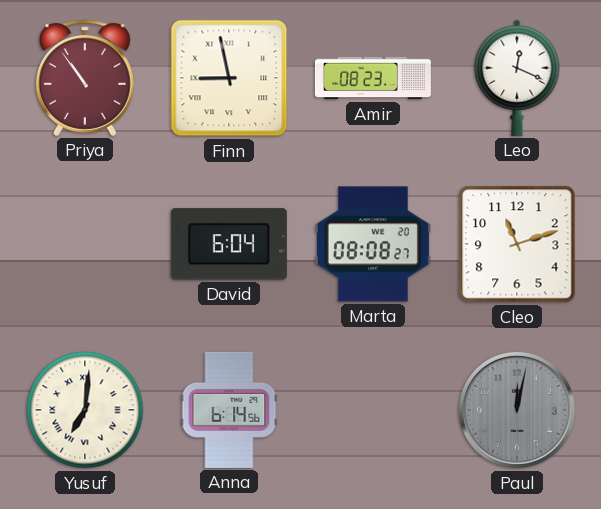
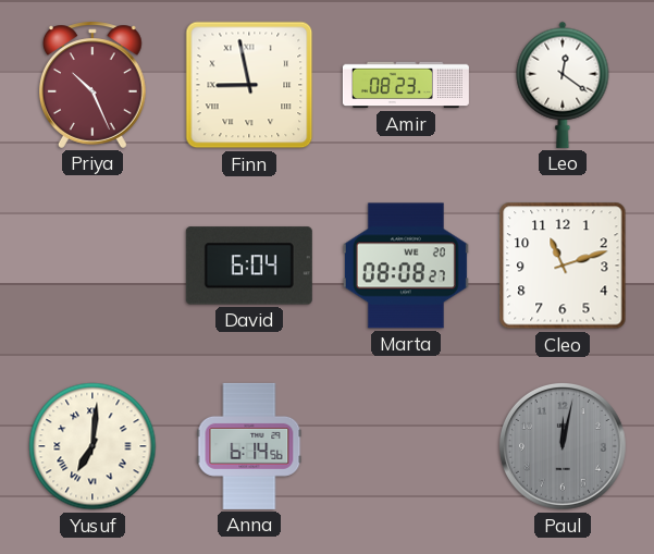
Priya: 10:54 -> 10:26 (92, 85)
Leo: 12:19 -> 12:21 (563, 85)
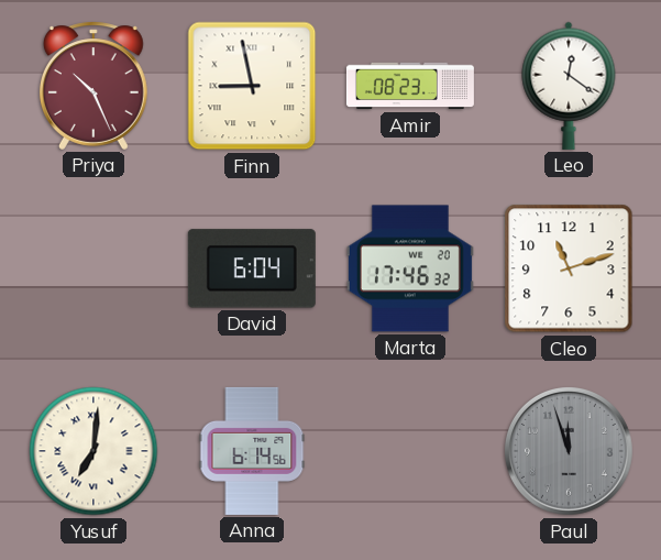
Marta: 08:08 -> 17:46 (410, 268)
Paul: 12:02 -> 11:57 (569, 451)
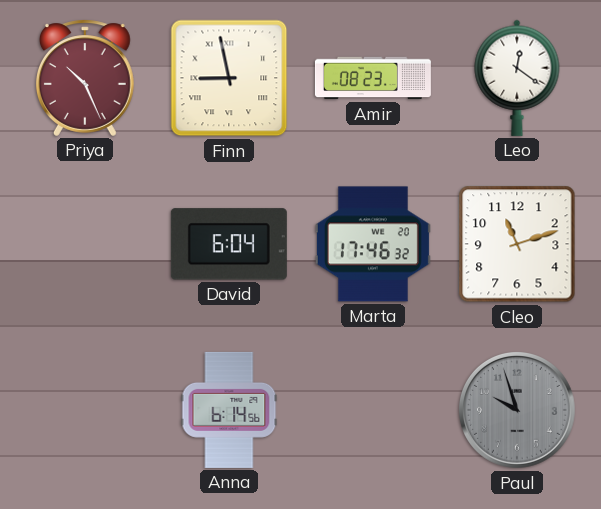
Yusuf: 7:01 -> none (93, 451)
Paul: 11:57 -> 9:57 (517, 410)
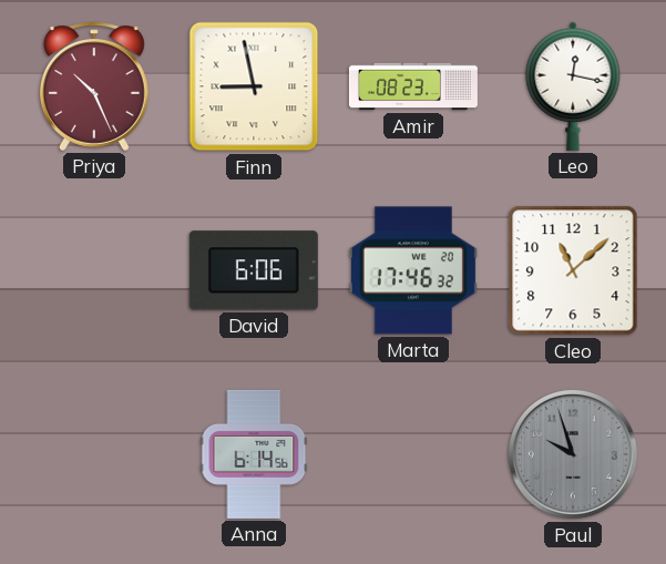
Leo: 12:21 -> 12:17 (573, 86)
David: 6:04 -> 6:06 (254, 270)
Cleo: 11:12 -> 11:08 (573, 270)
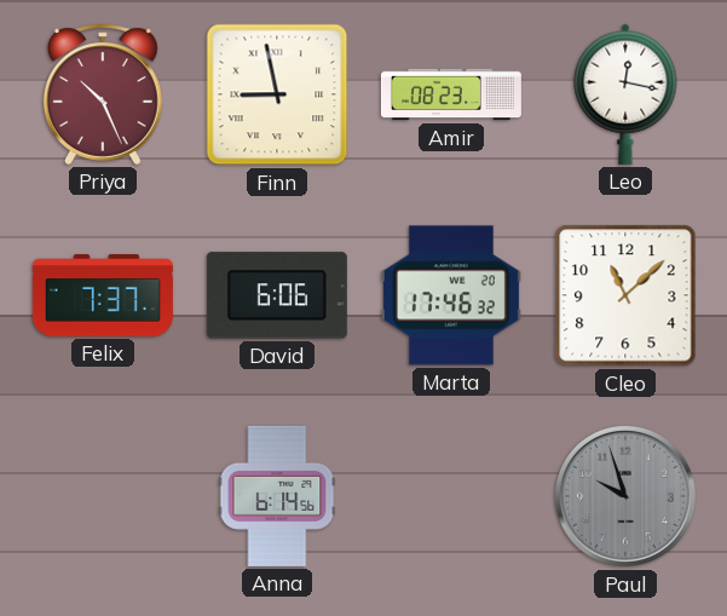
Felix: none -> 7:37 (103, 295)
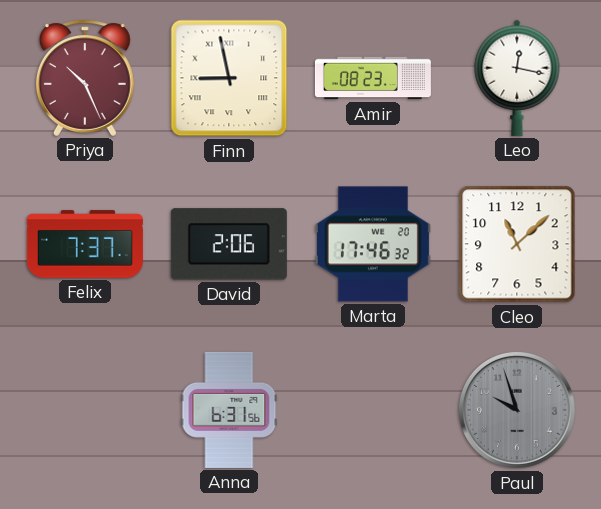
David: 6:06 -> 2:06 (229, 244)
Anna: 6:14 -> 6:31 (229, 410)
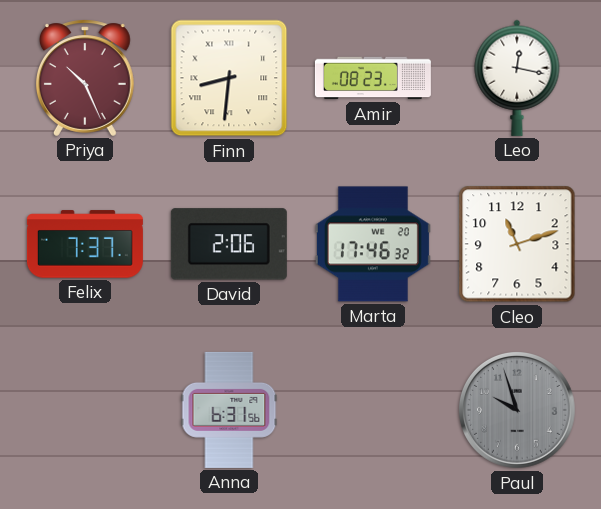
Finn: 8:58 -> 8:31 (229, 78)
Cleo: 11:08 -> 11:12 (517, 244)
